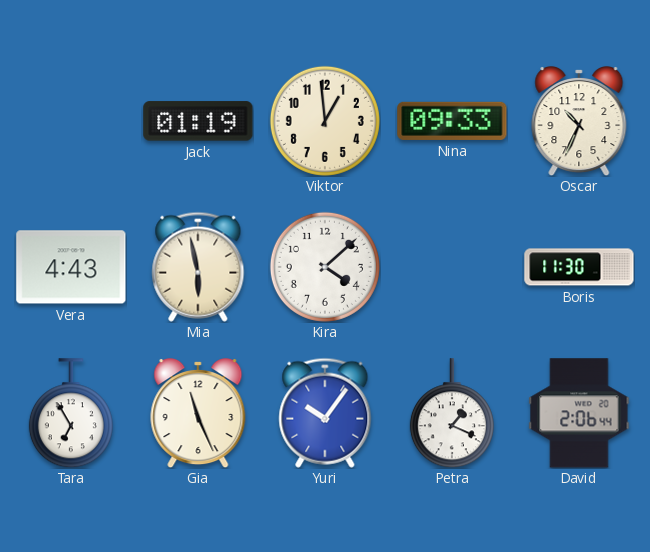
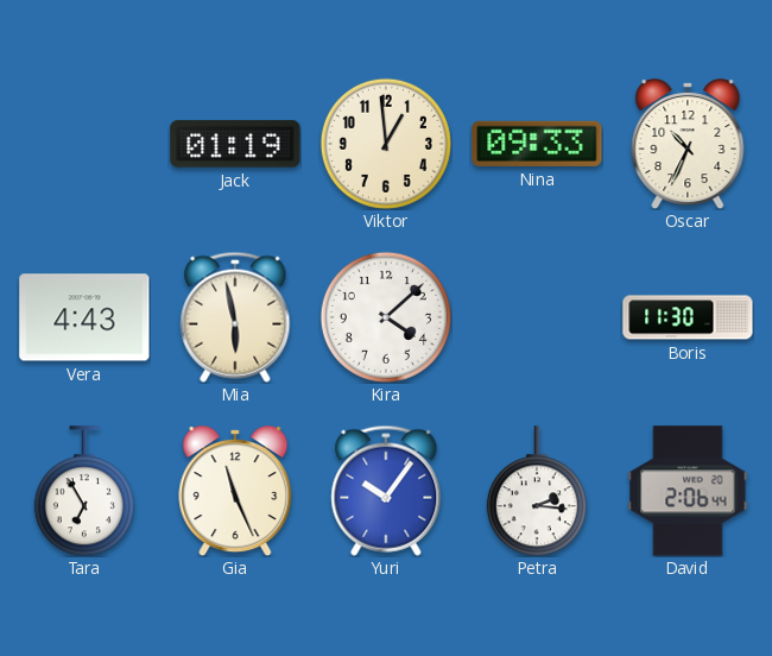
Petra: 1:19 -> 2:16 (537, 491)
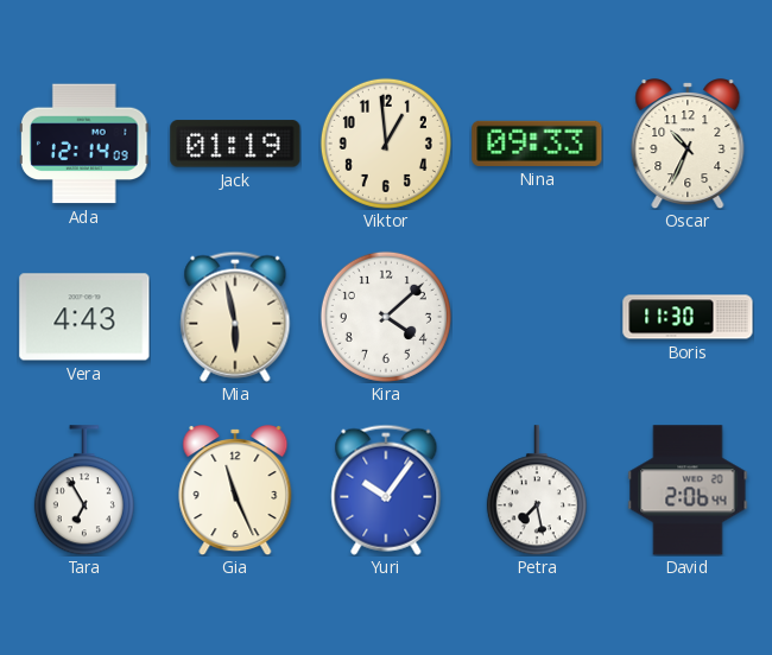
Ada: none -> 12:14 (86, 144)
Petra: 2:16 -> 7:28 (537, 490)
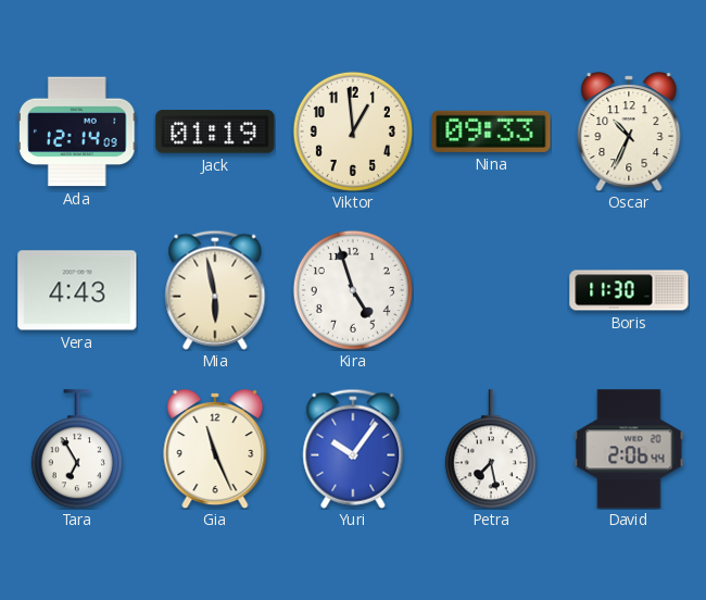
Kira: 4:08 -> 4:57 (353, 290)
